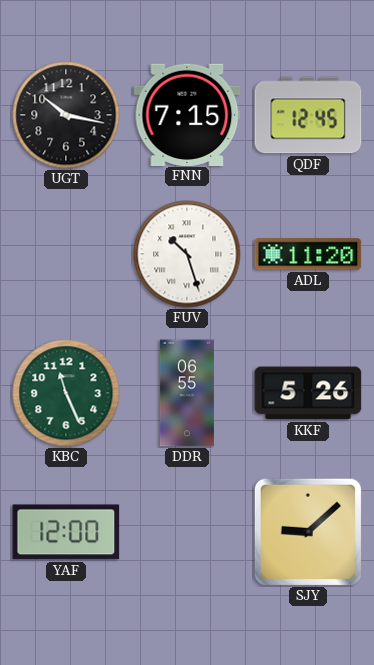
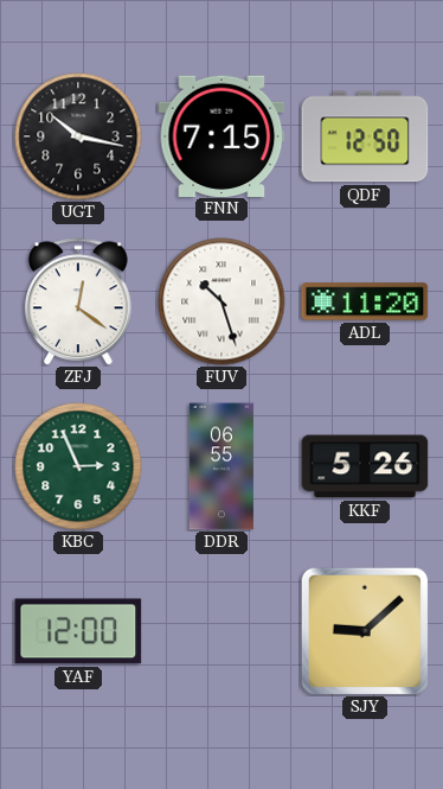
QDF: 12:45 -> 12:50 (365, 136)
ZFJ: none -> 12:21 (78, 301)
KBC: 11:26 -> 2:56 (78, 466)
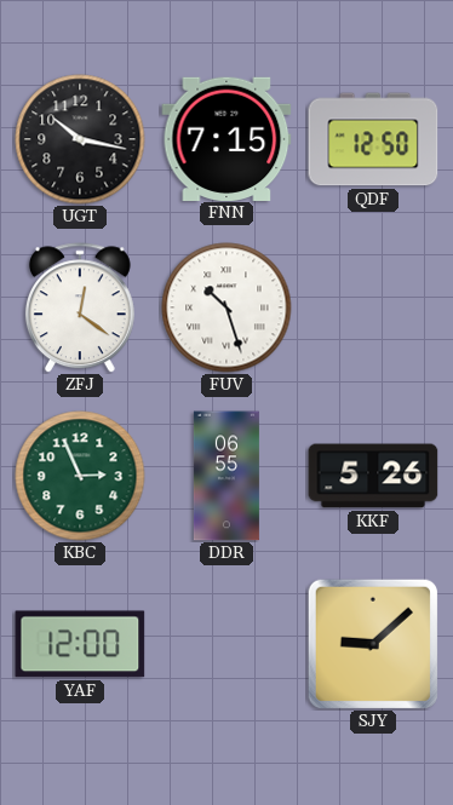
ADL: 11:20 -> none (365, 301)
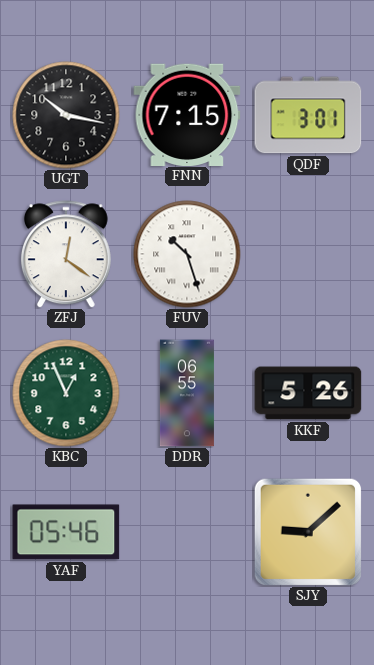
QDF: 12:50 -> 3:01 (308, 115)
KBC: 2:56 -> 12:56 (66, 393)
YAF: 12:00 -> 05:46 (66, 532)
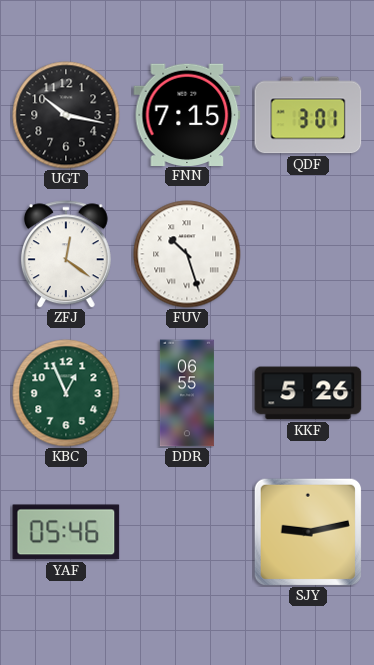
SJY: 9:08 -> 9:13 (307, 531)
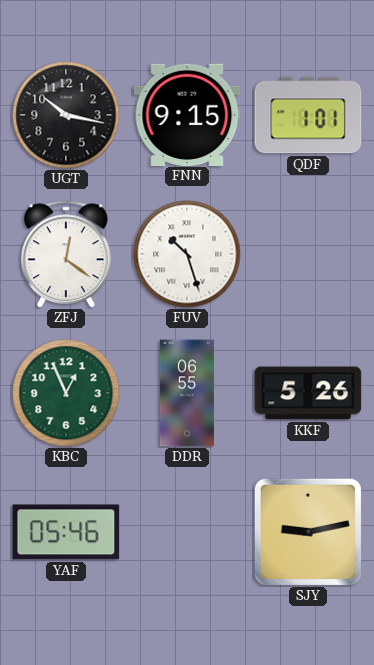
FNN: 7:15 -> 9:15 (187, 114)
QDF: 3:01 -> 1:01 (308, 115)
